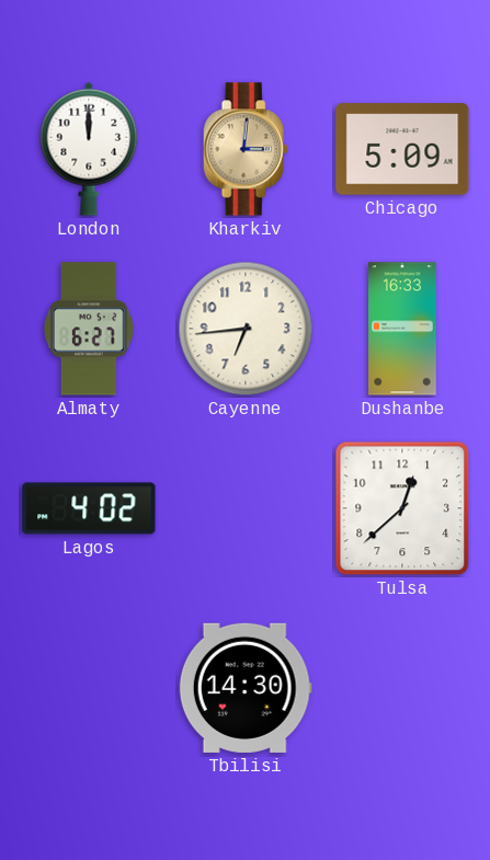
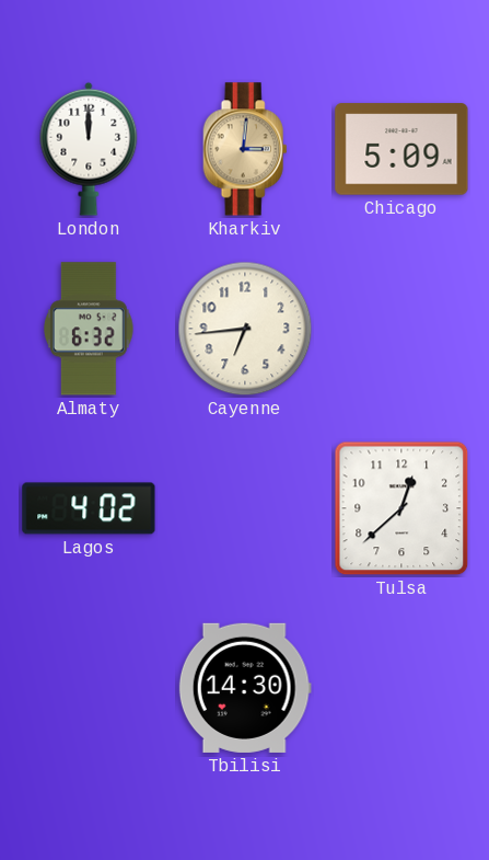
Almaty: 6:27 -> 6:32 (90, 329)
Dushanbe: 16:33 -> none (402, 329)
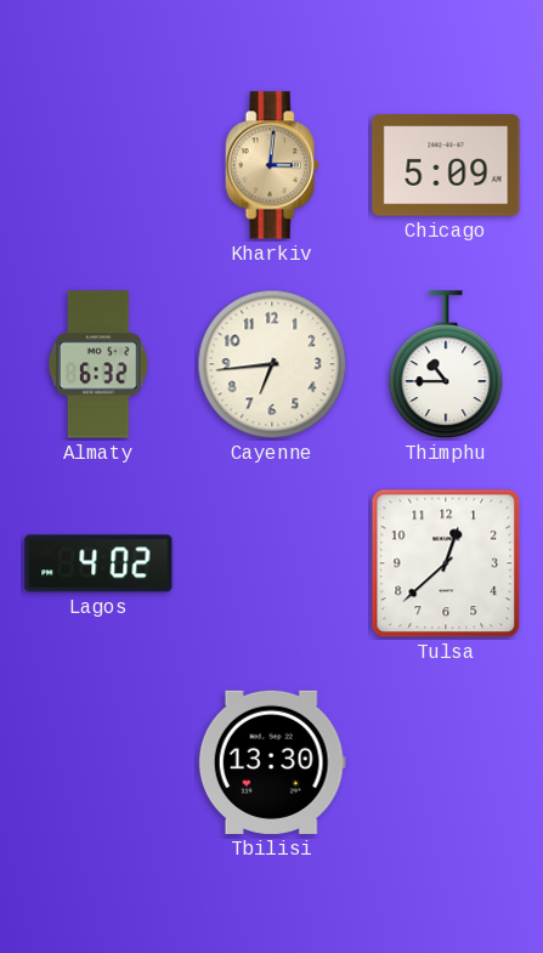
London: 12:00 -> none (89, 149)
Thimphu: none -> 10:45 (446, 365)
Tbilisi: 14:30 -> 13:30 (272, 762)
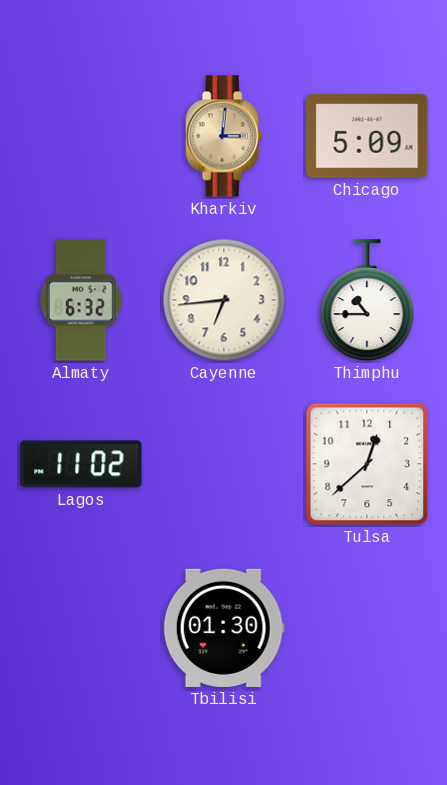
Lagos: 4:02 -> 11:02 (81, 464)
Tbilisi: 13:30 -> 01:30 (224, 628)
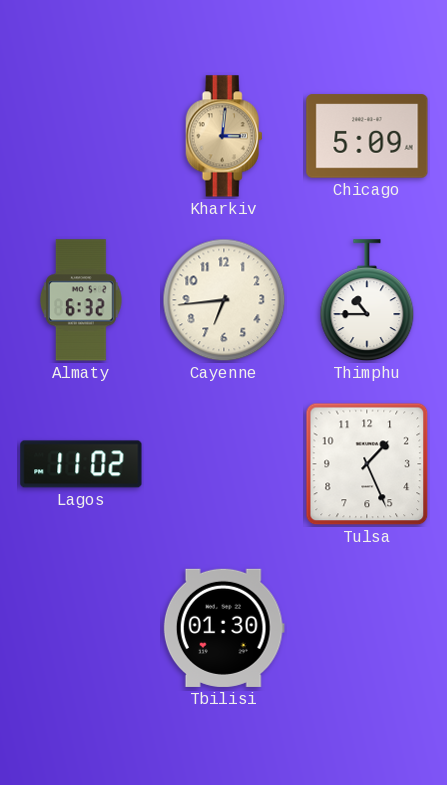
Tulsa: 12:38 -> 1:26 (367, 464)
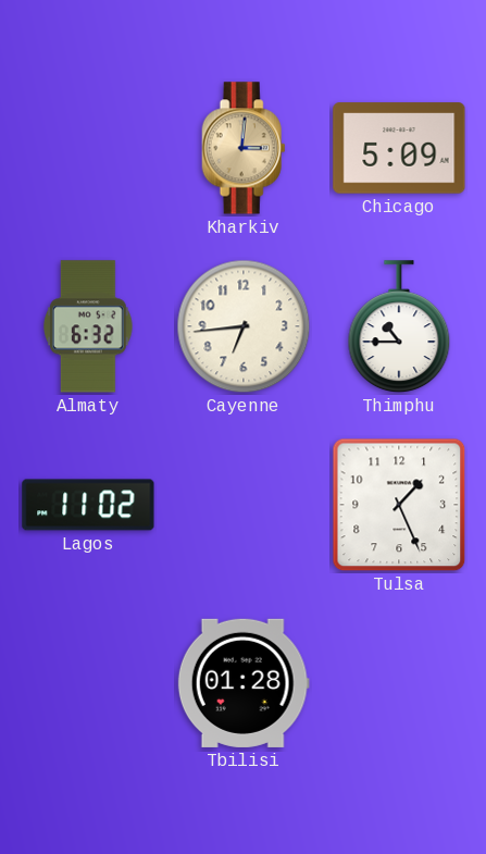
Tbilisi: 01:30 -> 01:28 (244, 683)
